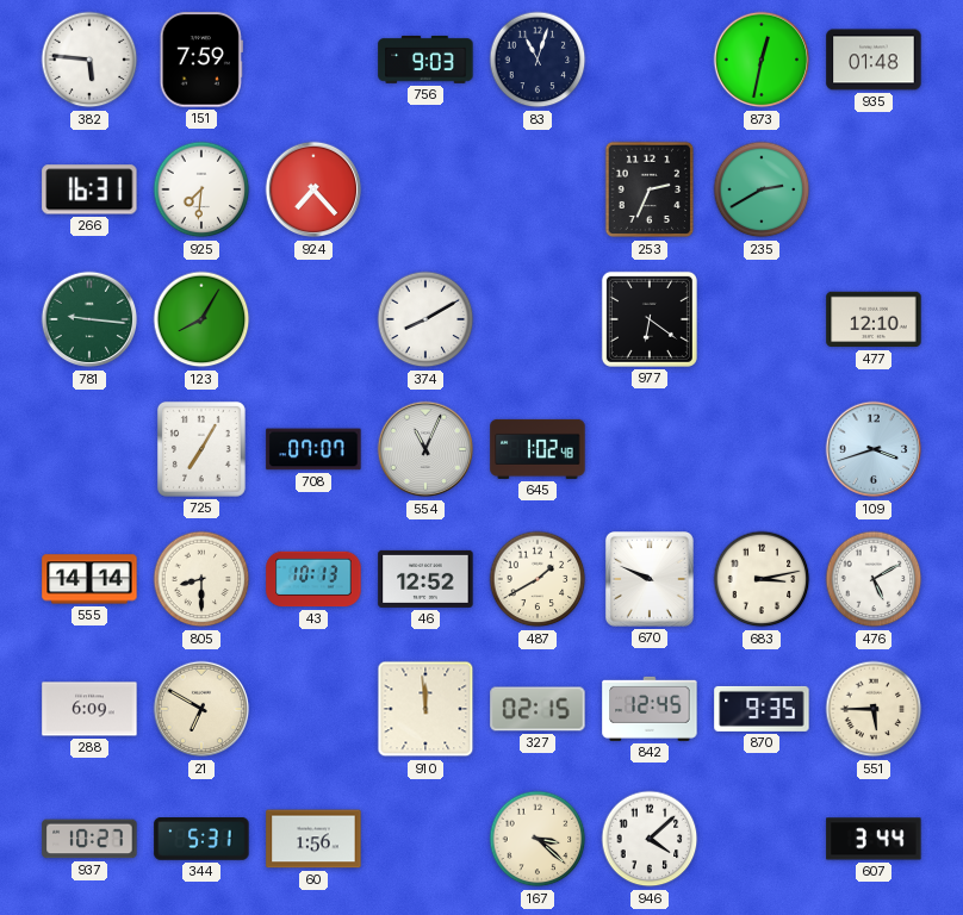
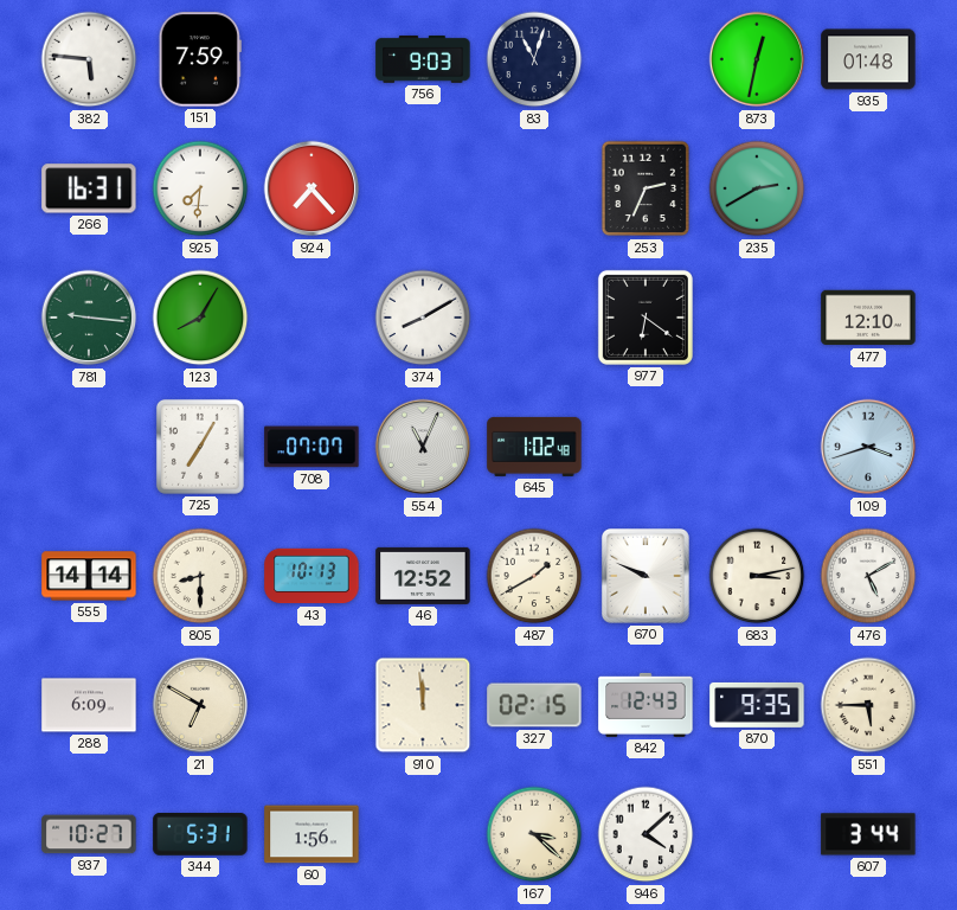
842: 12:45 -> 12:43 (646, 705)
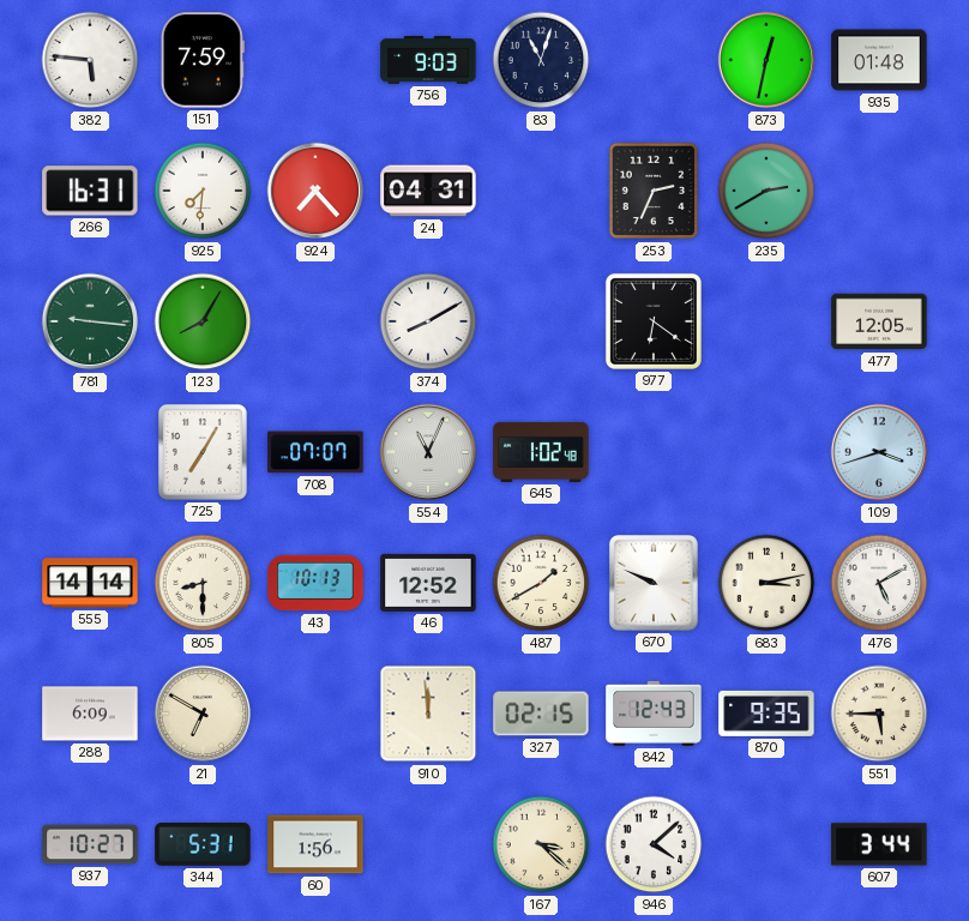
24: none -> 04:31 (428, 191)
477: 12:10 -> 12:05 (879, 321)
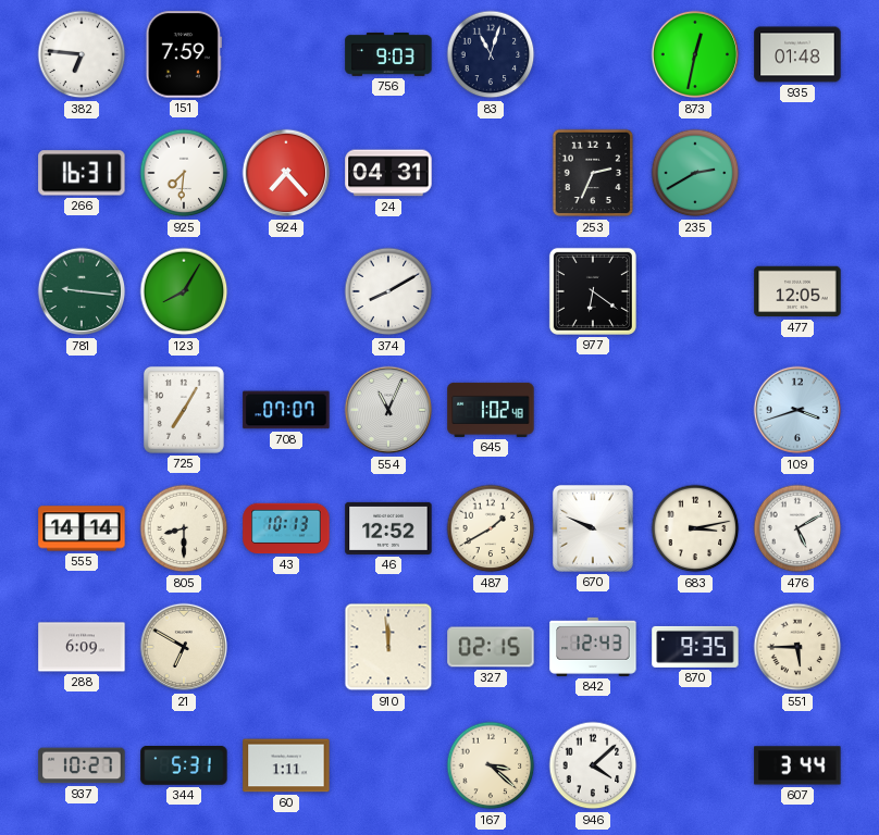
382: 5:46 -> 6:46 (82, 54)
60: 1:56 -> 1:11 (286, 765)
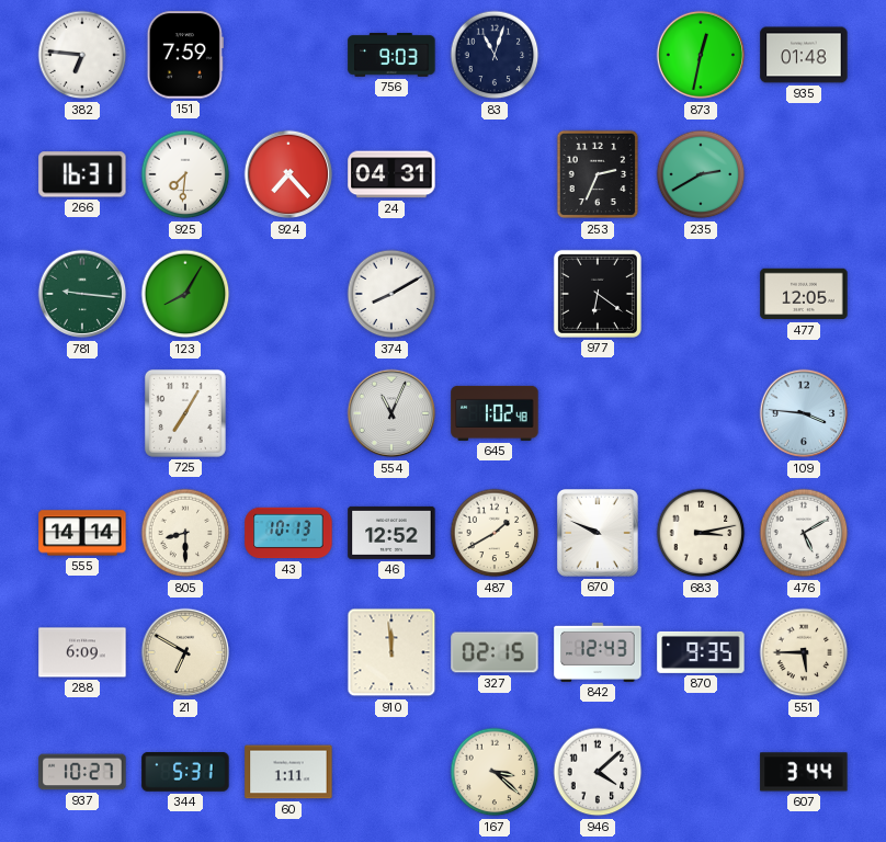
708: 07:07 -> none (286, 410)
109: 3:42 -> 3:46 (804, 413)
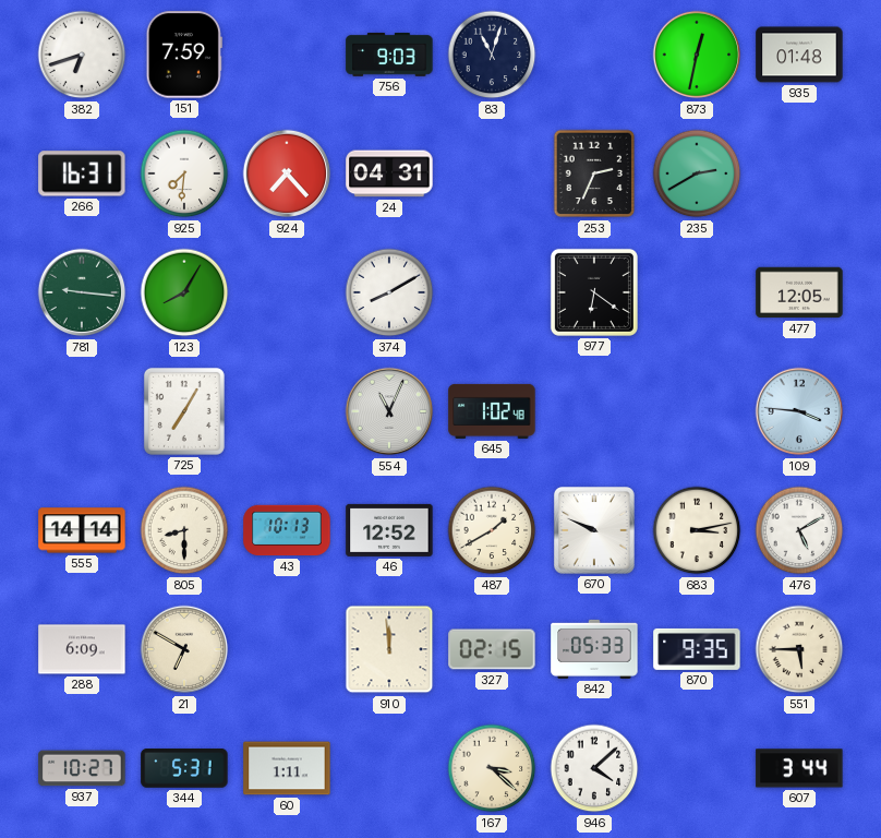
382: 6:46 -> 6:42 (82, 55)
842: 12:43 -> 05:33 (594, 649)
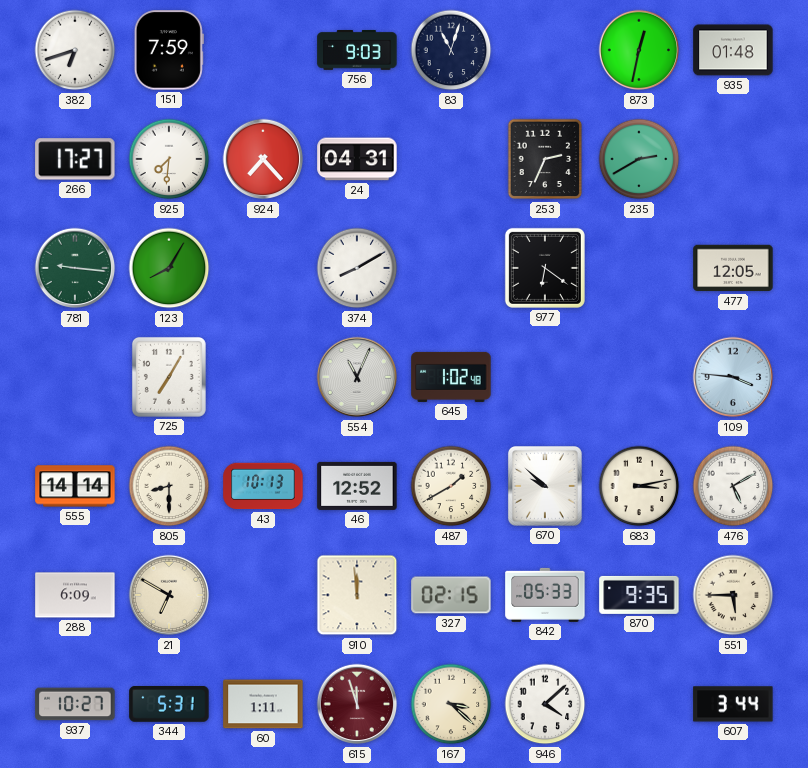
266: 16:31 -> 17:27 (75, 159)
670: 9:49 -> 9:52 (545, 487)
615: none -> 11:57 (357, 704)
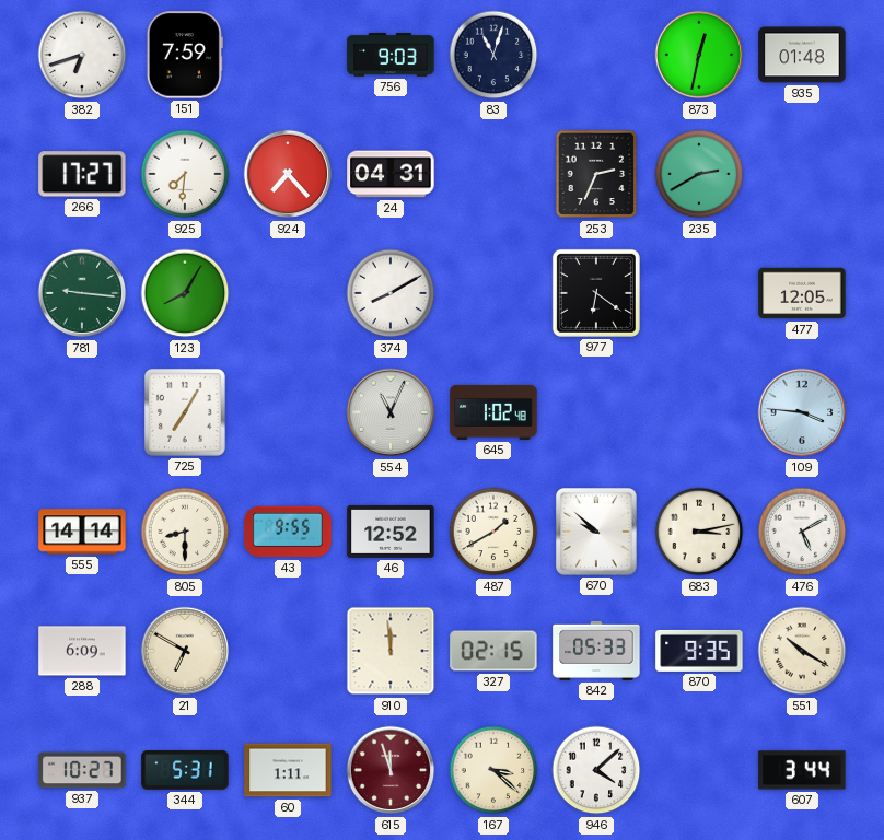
43: 10:13 -> 9:55 (288, 532)
551: 5:45 -> 10:20 (802, 651)
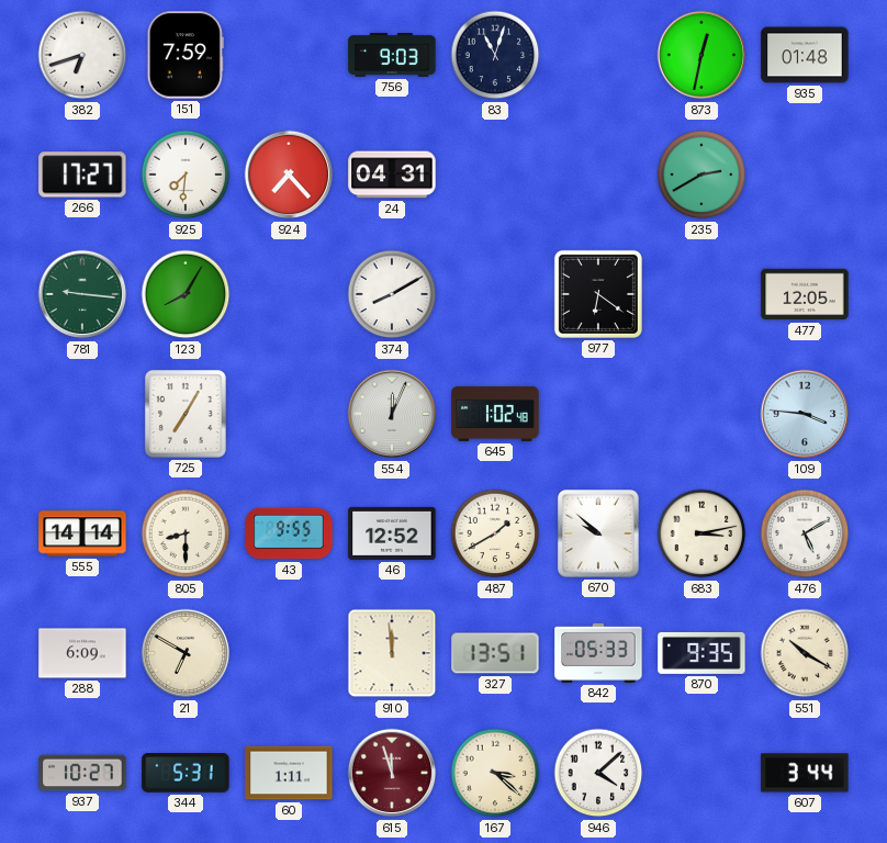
253: 2:34 -> none (596, 174)
554: 11:04 -> 12:04 (392, 414)
327: 02:15 -> 13:51 (495, 653)
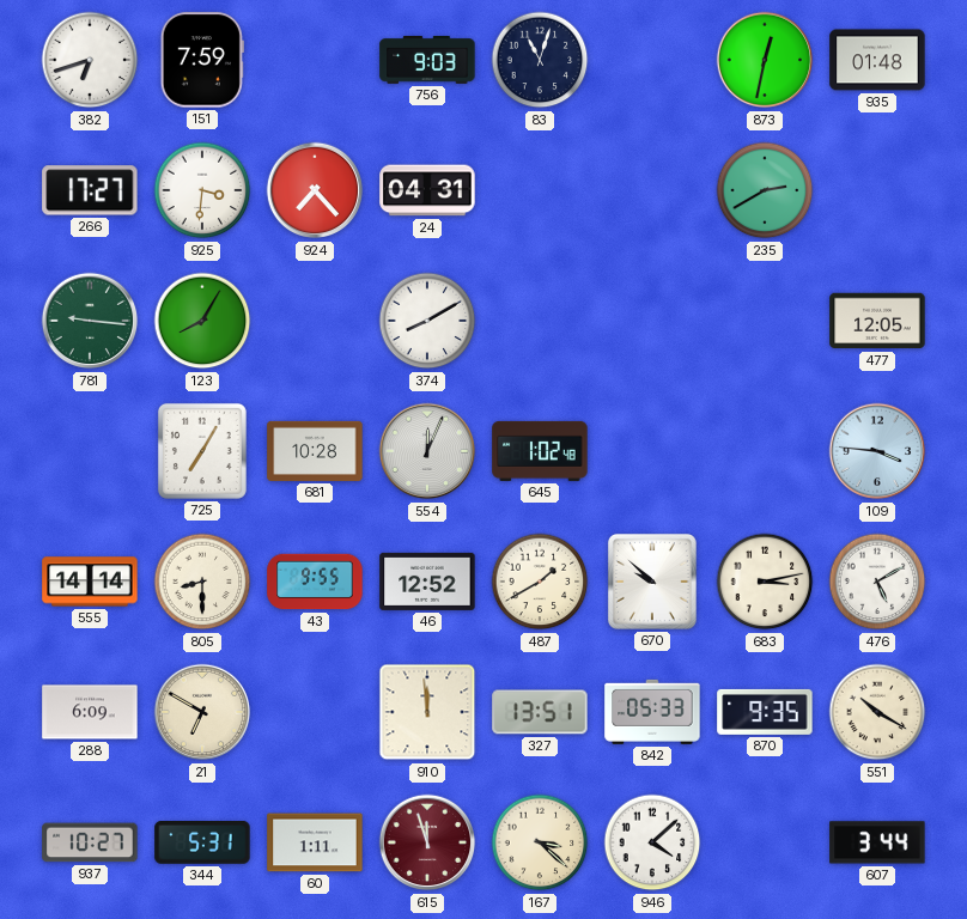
925: 7:31 -> 3:31 (202, 190)
977: 6:21 -> none (598, 294)
681: none -> 10:28 (315, 451)
